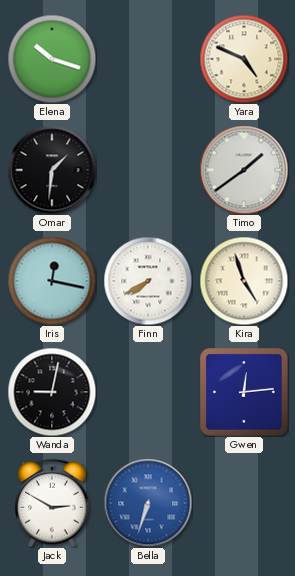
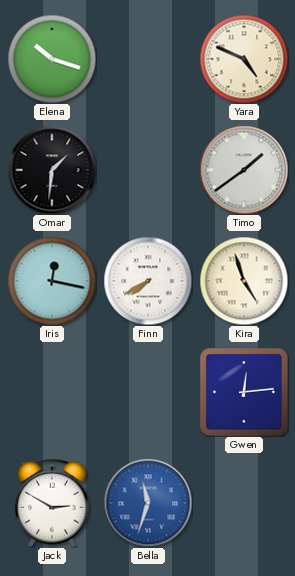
Wanda: 9:02 -> none (52, 392)
Bella: 6:33 -> 11:33 (148, 503)
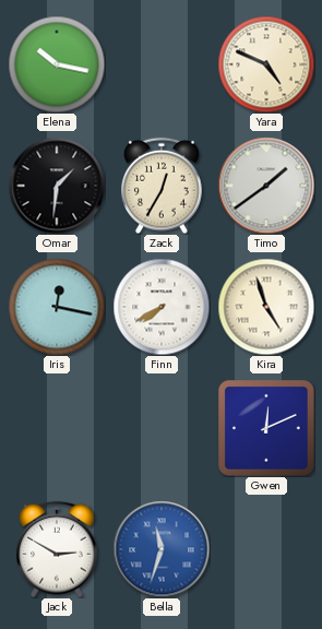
Elena: 10:18 -> 10:17 (57, 64)
Zack: none -> 12:35 (162, 186)
Gwen: 12:14 -> 12:11 (266, 428)
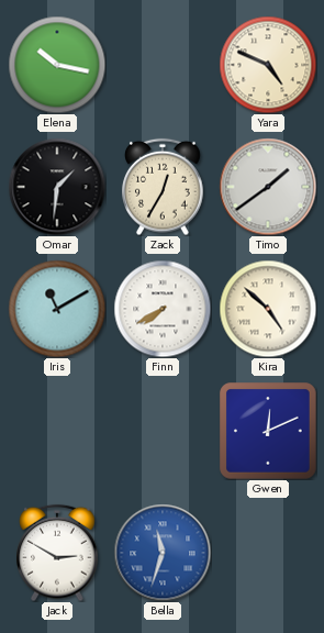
Iris: 12:17 -> 11:10 (57, 309)
Kira: 4:57 -> 4:52 (268, 309)
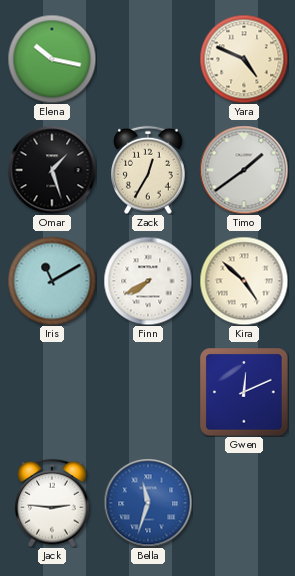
Omar: 1:31 -> 1:27 (52, 170)
Jack: 2:50 -> 2:46 (52, 503)
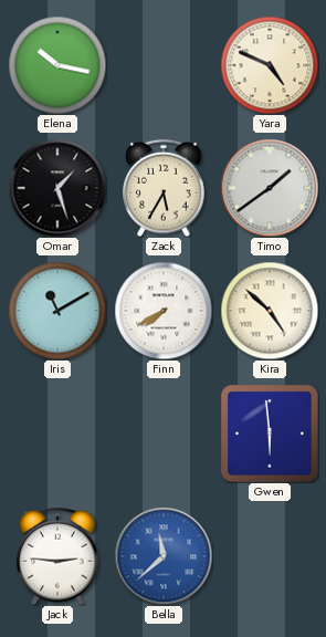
Zack: 12:35 -> 5:35 (164, 188)
Gwen: 12:11 -> 5:59 (270, 434)
Bella: 11:33 -> 11:38 (164, 556)
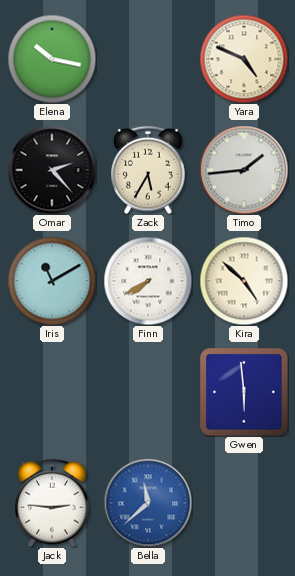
Omar: 1:27 -> 2:23 (52, 170)
Timo: 1:39 -> 1:44 (244, 170)
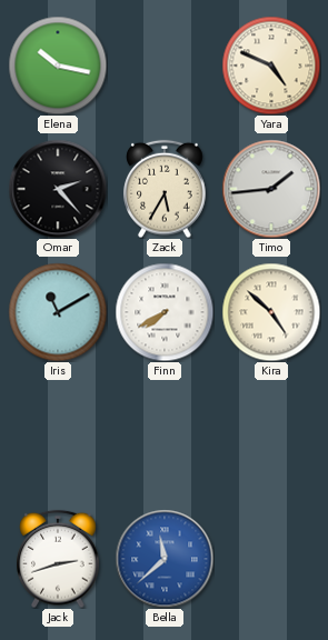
Gwen: 5:59 -> none (244, 392)
Jack: 2:46 -> 2:42 (58, 559)
